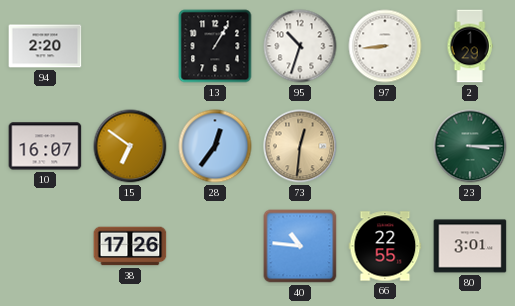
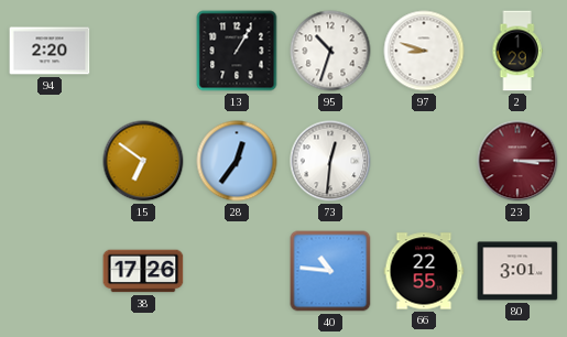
97: 8:44 -> 8:48 (424, 51)
10: 16:07 -> none (45, 146)
73 dial: champagne -> white (330, 161)
23 dial: green -> burgundy (517, 161)
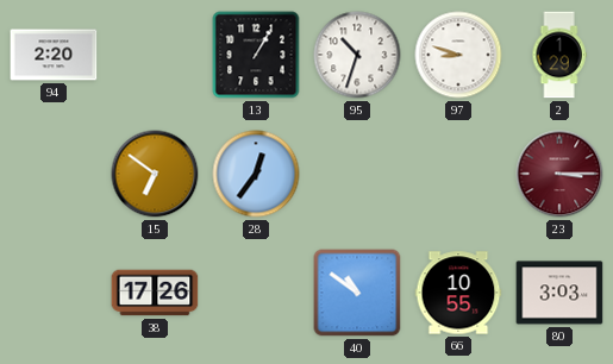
73: 12:31 -> none (330, 161)
40: 10:46 -> 10:51 (357, 293)
66: 22:55 -> 10:55 (458, 293)
80: 3:01 -> 3:03 (559, 293)
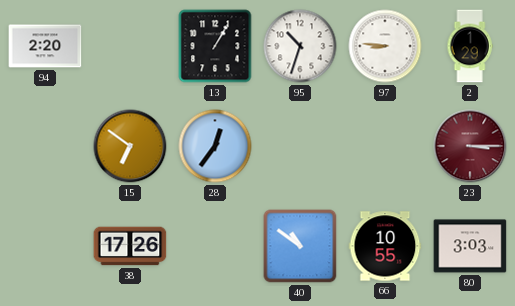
97: 8:48 -> 8:46 (385, 46)
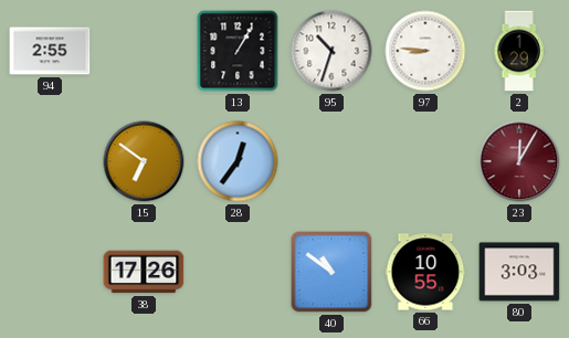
94: 2:20 -> 2:55 (50, 51)
23: 3:15 -> 12:05 (519, 161)
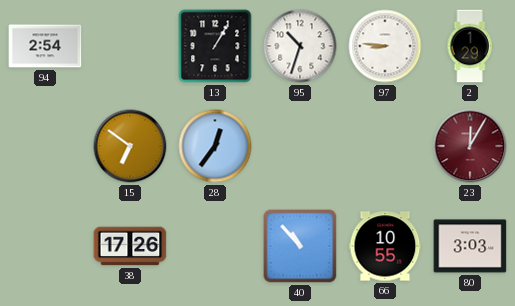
94: 2:55 -> 2:54 (45, 46)
40: 10:51 -> 10:53 (300, 246)
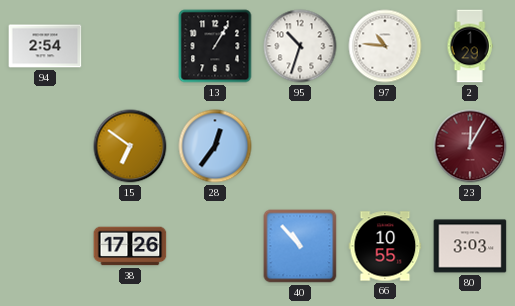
97: 8:46 -> 10:46 (385, 46)
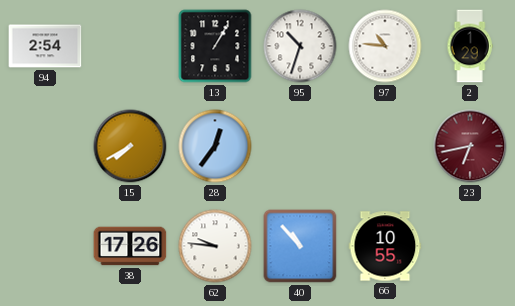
15: 6:51 -> 7:40 (130, 146)
23: 12:05 -> 6:43 (470, 146)
62: none -> 9:46 (215, 246)
80: 3:03 -> none (470, 246)
